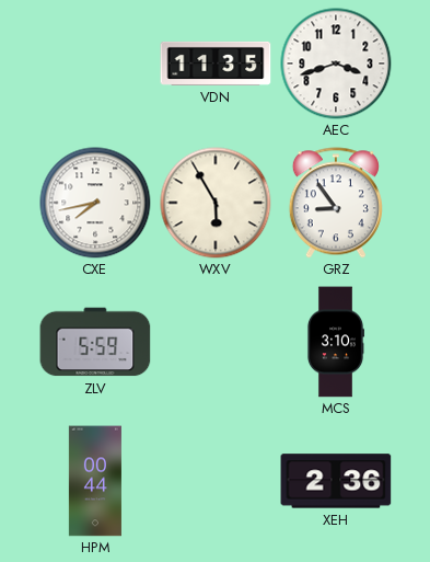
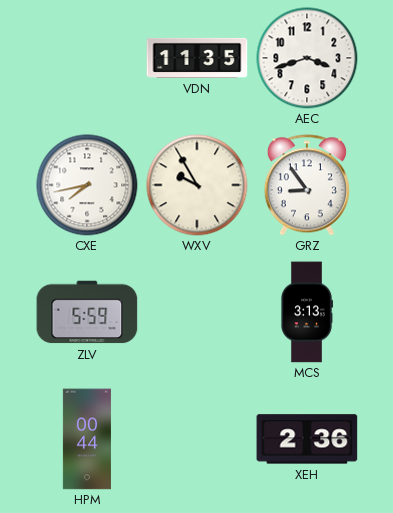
WXV: 5:55 -> 9:55 (197, 185)
MCS: 3:10 -> 3:13 (306, 312)
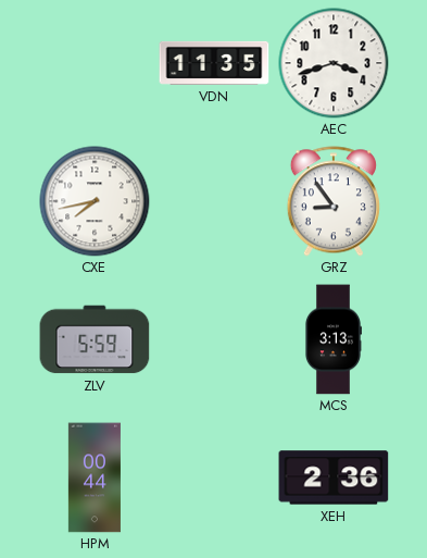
WXV: 9:55 -> none (197, 185)
